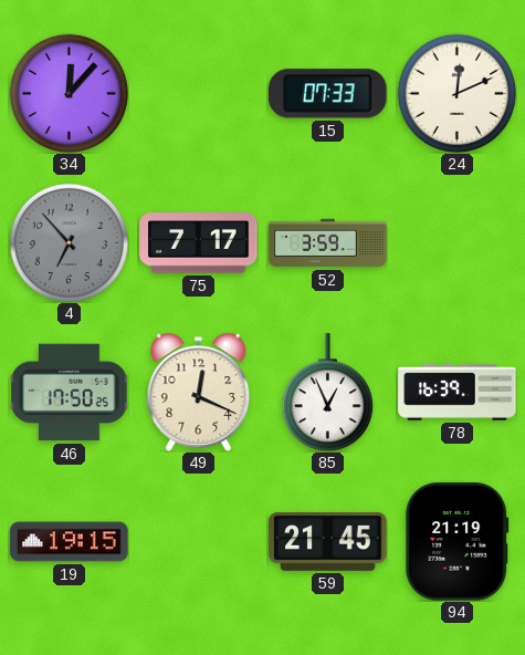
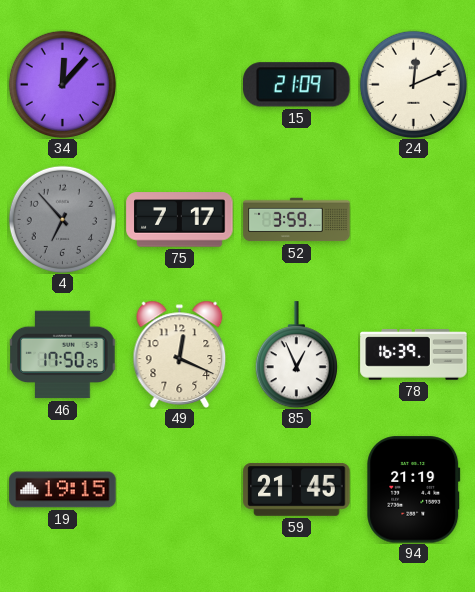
15: 07:33 -> 21:09 (297, 85)
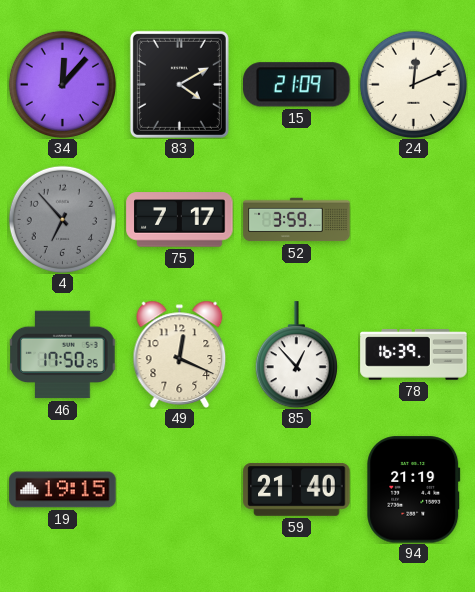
83: none -> 4:10 (179, 84)
85: 12:56 -> 12:53 (296, 355)
59: 21:45 -> 21:40 (297, 490)
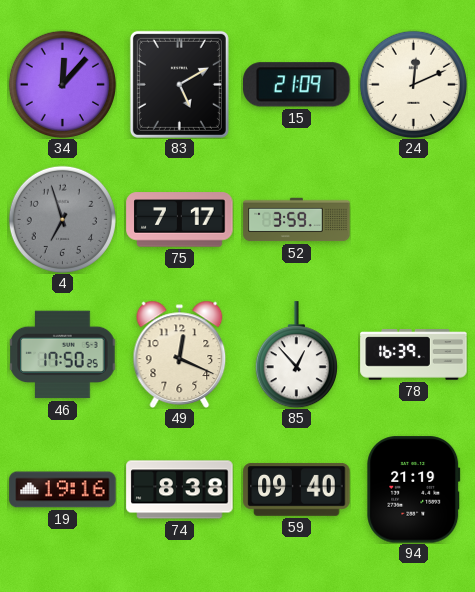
83: 4:10 -> 5:10 (179, 84)
4: 6:53 -> 6:57 (62, 219)
19: 19:15 -> 19:16 (63, 490)
74: none -> 8:38 (180, 490)
59: 21:40 -> 09:40 (297, 490)
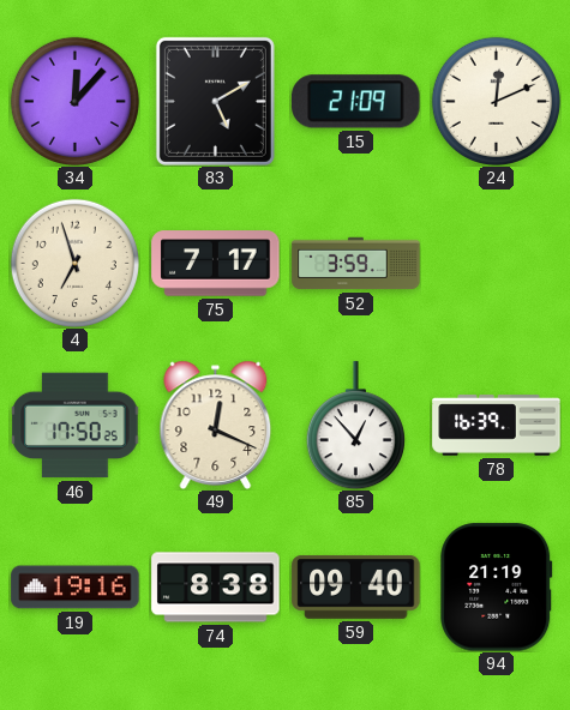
4 dial: grey -> cream (74, 263)
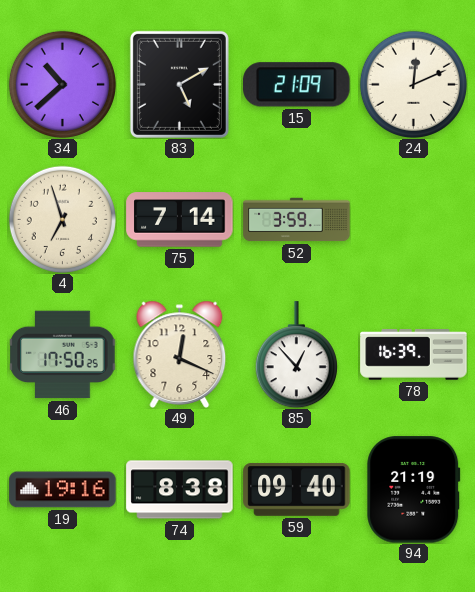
34: 12:07 -> 10:38 (62, 84)
75: 7:17 -> 7:14 (180, 220)
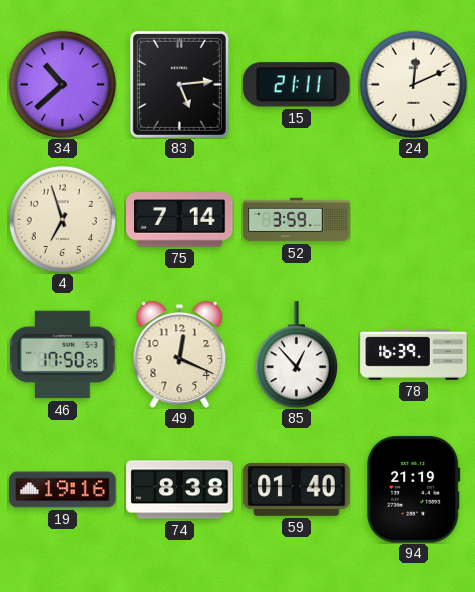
83: 5:10 -> 5:14 (179, 84)
15: 21:09 -> 21:11 (297, 85)
59: 09:40 -> 01:40 (297, 490)
